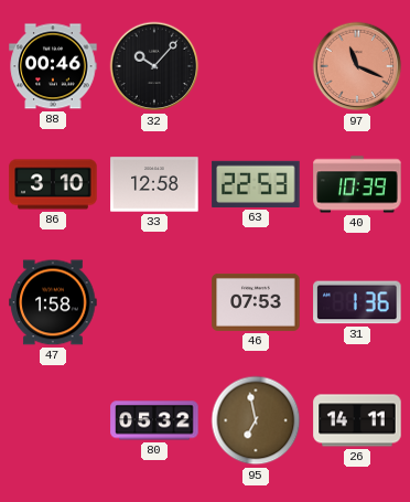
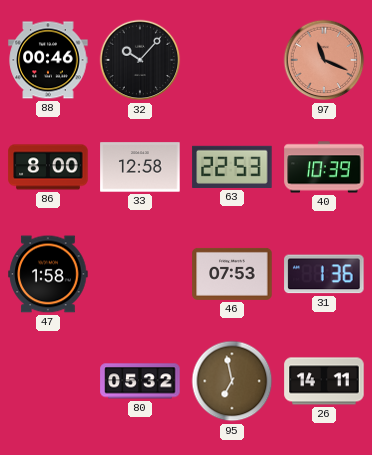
86: 3:10 -> 8:00 (48, 167)
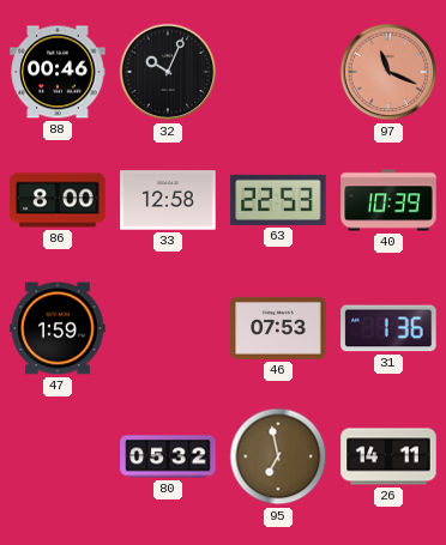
32: 10:07 -> 10:04 (168, 72)
47: 1:58 -> 1:59 (58, 328)
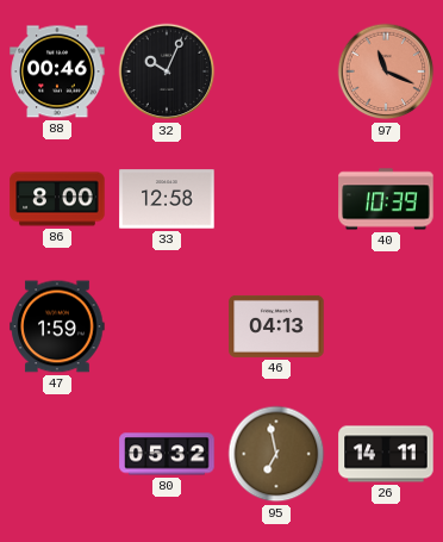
63: 22:53 -> none (278, 200)
46: 07:53 -> 04:13 (276, 326)
31: 1:36 -> none (388, 328)
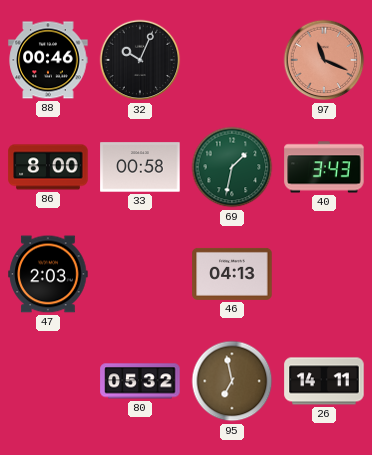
33: 12:58 -> 00:58 (140, 167)
69: none -> 1:32 (232, 167)
40: 10:39 -> 3:43 (324, 167)
47: 1:59 -> 2:03 (48, 274)
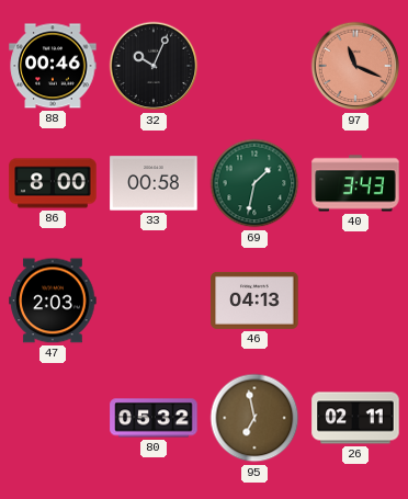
26: 14:11 -> 02:11 (355, 418)
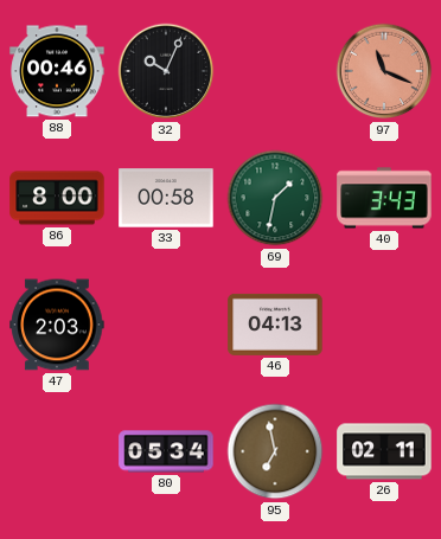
80: 05:32 -> 05:34 (166, 451)
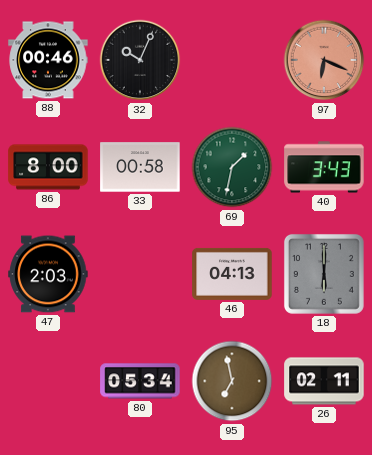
97: 11:19 -> 6:19 (324, 60)
18: none -> 6:00 (324, 274)
